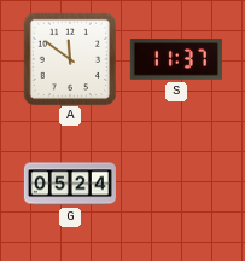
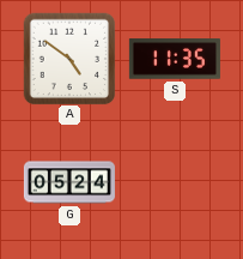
A: 11:51 -> 4:51 (69, 59)
S: 11:37 -> 11:35 (175, 59)
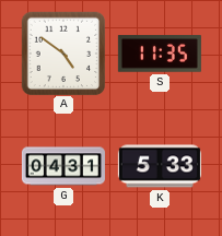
G: 05:24 -> 04:31 (63, 166)
K: none -> 5:33 (160, 166)
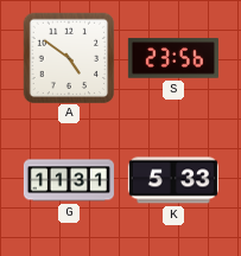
S: 11:35 -> 23:56 (173, 58)
G: 04:31 -> 11:31 (69, 180)
